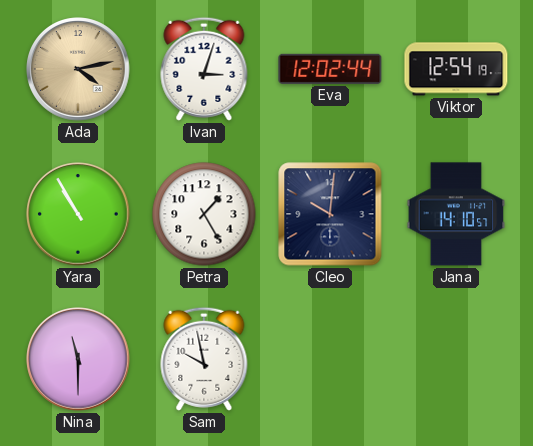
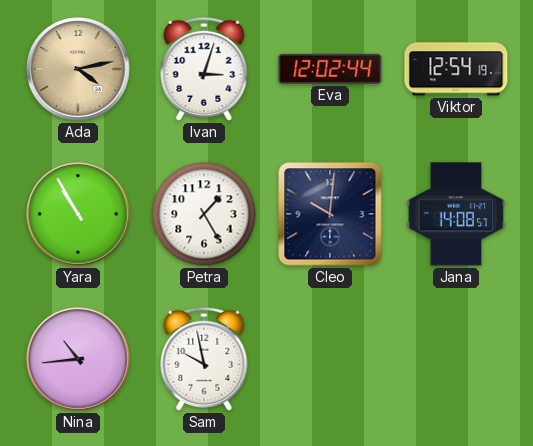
Jana: 14:10 -> 14:08 (456, 214)
Nina: 11:30 -> 10:44 (78, 359)
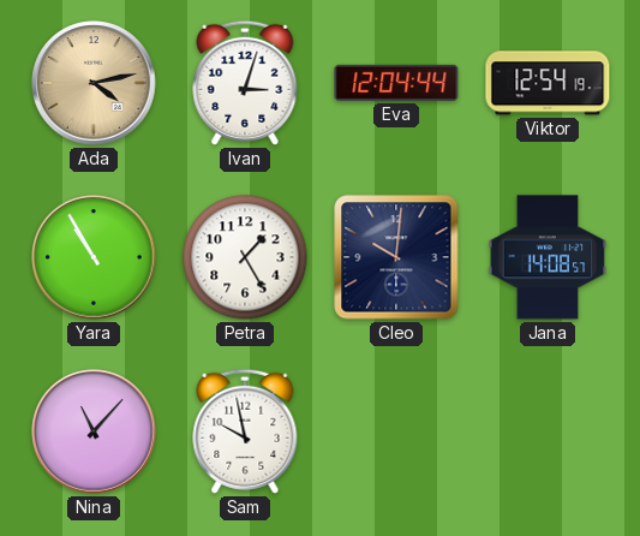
Eva: 12:02 -> 12:04 (396, 83)
Nina: 10:44 -> 11:07 (94, 431)
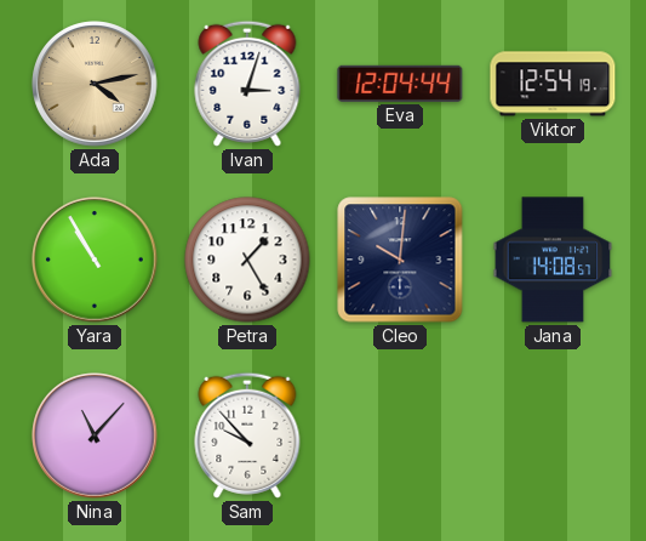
Sam: 9:58 -> 9:53 (247, 435)
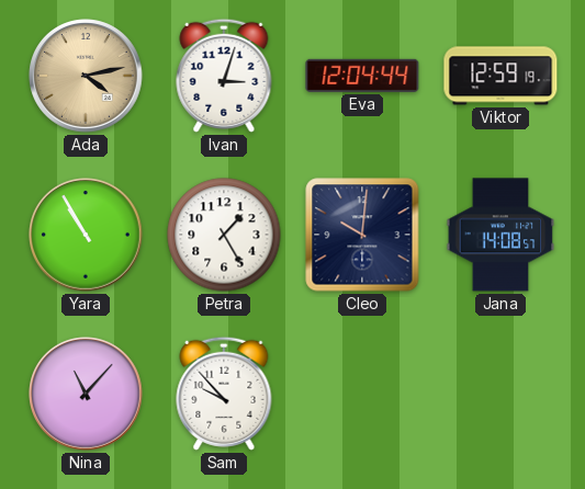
Viktor: 12:54 -> 12:59 (500, 76)
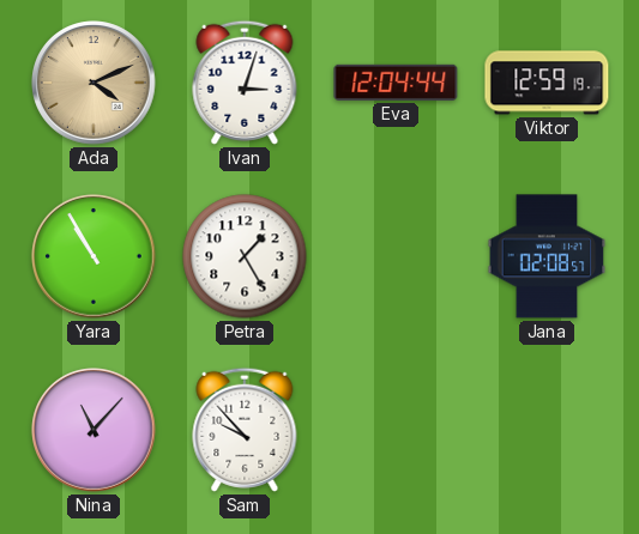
Ada: 4:13 -> 4:11 (94, 83)
Cleo: 10:01 -> none (362, 235)
Jana: 14:08 -> 02:08 (547, 256)
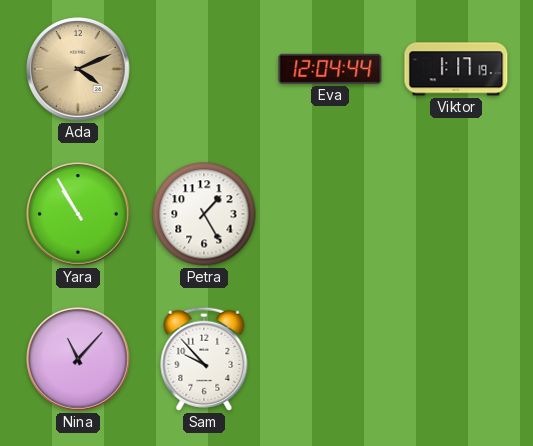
Ivan: 3:03 -> none (245, 83)
Viktor: 12:59 -> 1:17 (456, 69)
Jana: 02:08 -> none (547, 256)
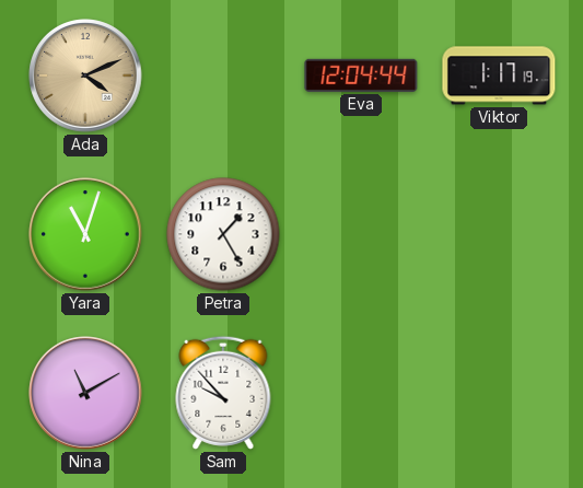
Yara: 10:55 -> 11:03 (85, 234)
Nina: 11:07 -> 11:10 (85, 393)
